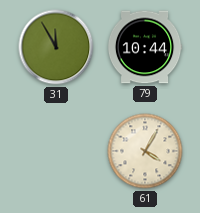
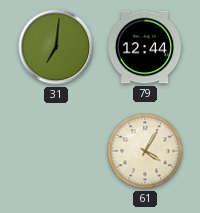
31: 11:55 -> 7:01 (56, 47)
79: 10:44 -> 12:44 (145, 47)
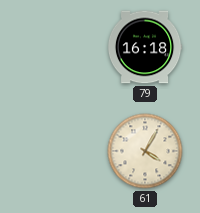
31: 7:01 -> none (56, 47)
79: 12:44 -> 16:18 (145, 47)
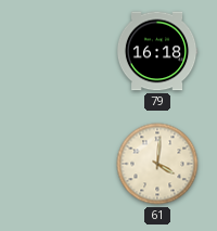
61: 4:05 -> 4:01 (157, 164)
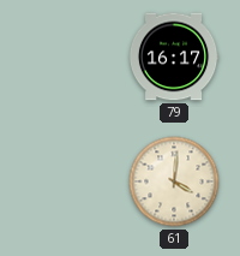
79: 16:18 -> 16:17 (174, 56)
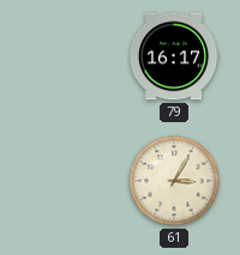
61: 4:01 -> 3:05 (174, 181)
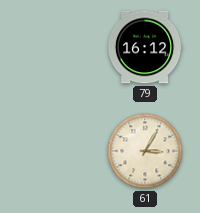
79: 16:17 -> 16:12 (145, 47)
